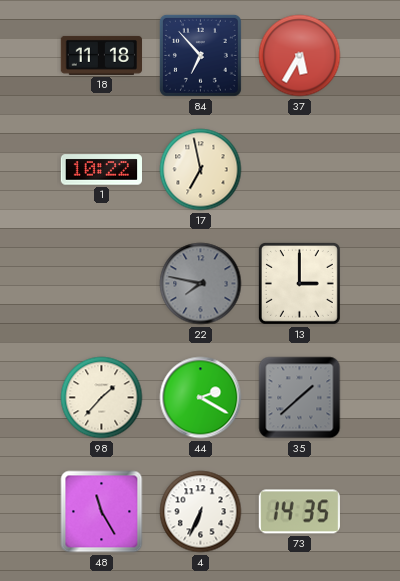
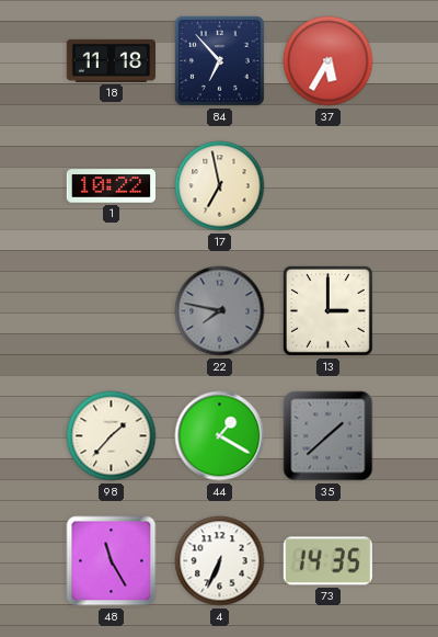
44: 2:20 -> 1:20 (220, 436)
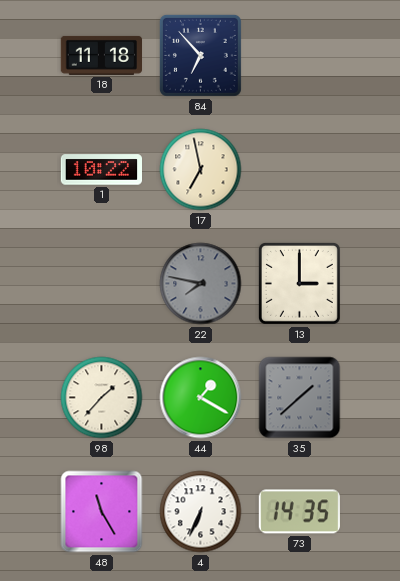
37: 5:35 -> none (328, 61)
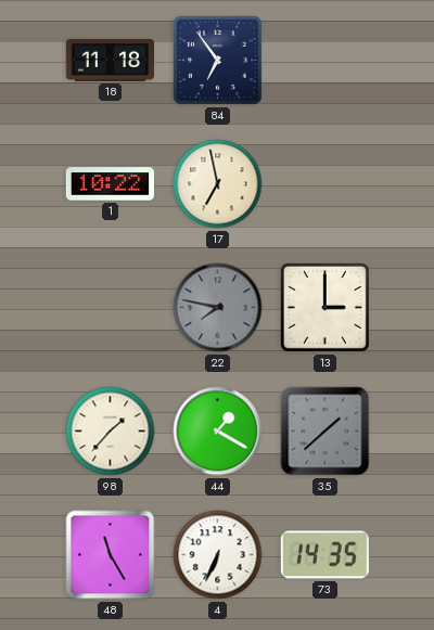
84: 6:53 -> 6:54 (217, 60)
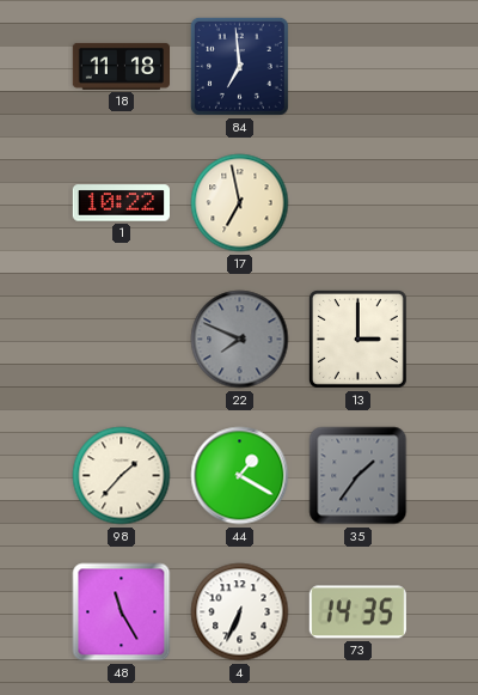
84: 6:54 -> 6:59 (239, 66)
22: 7:47 -> 7:49 (240, 340)
35: 1:38 -> 1:36 (358, 476)
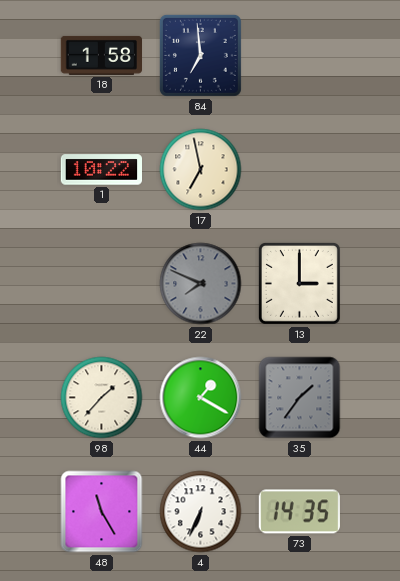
18: 11:18 -> 1:58 (101, 55)
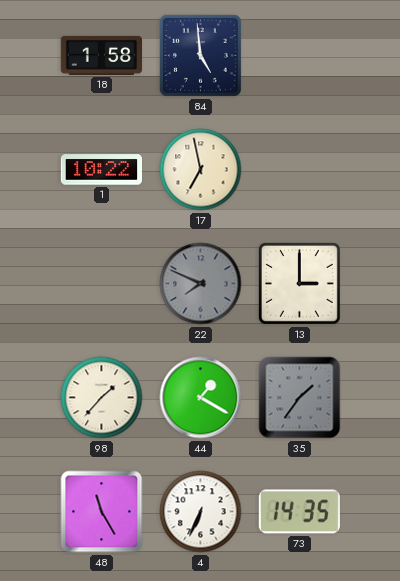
84: 6:59 -> 4:59 (200, 55)
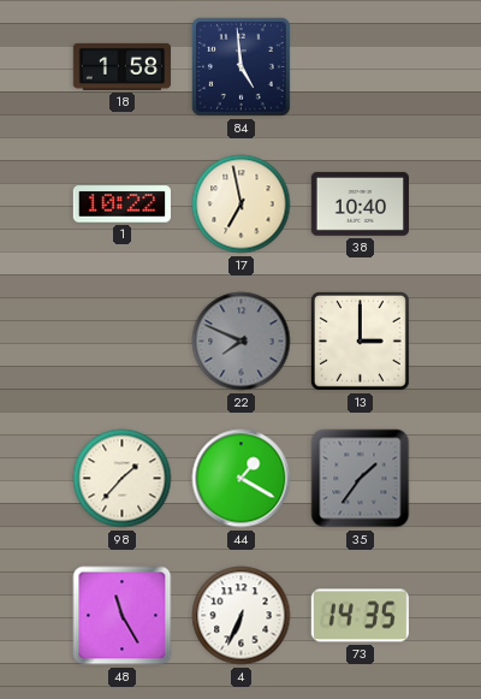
38: none -> 10:40 (360, 203)
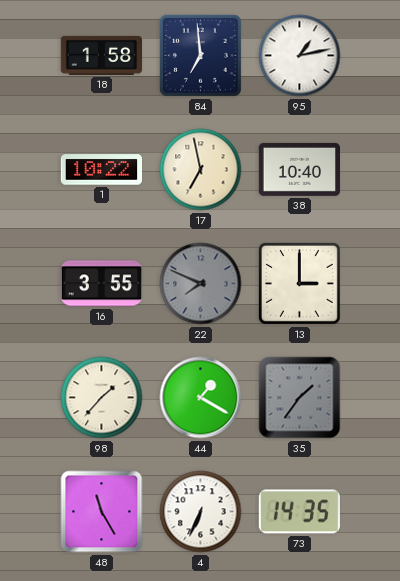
84: 4:59 -> 6:59 (200, 55)
95: none -> 1:13 (300, 56)
16: none -> 3:55 (101, 284)
